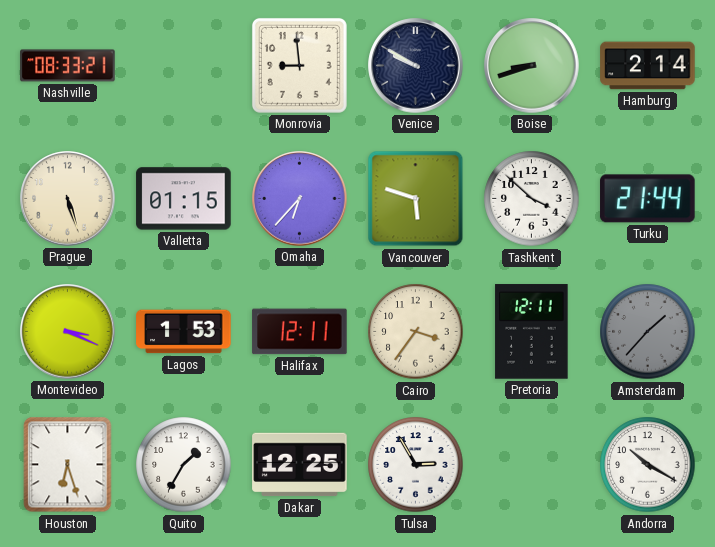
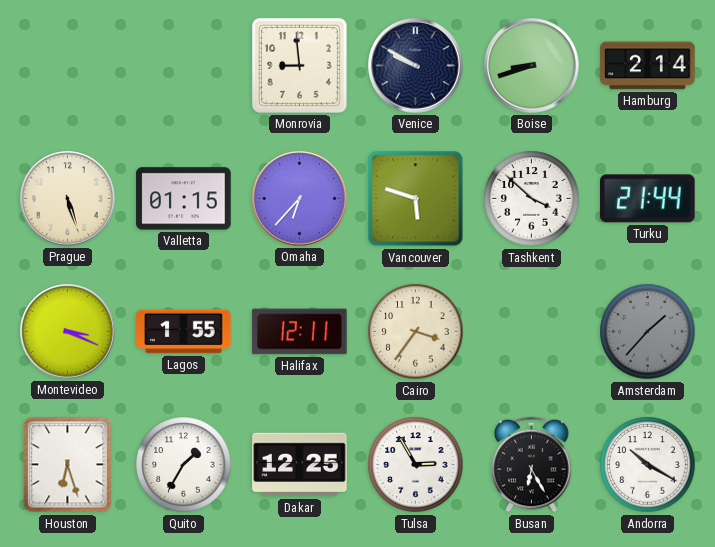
Nashville: 08:33 -> none (68, 66)
Lagos: 1:53 -> 1:55 (184, 332)
Pretoria: 12:11 -> none (532, 332)
Busan: none -> 6:25 (532, 465)
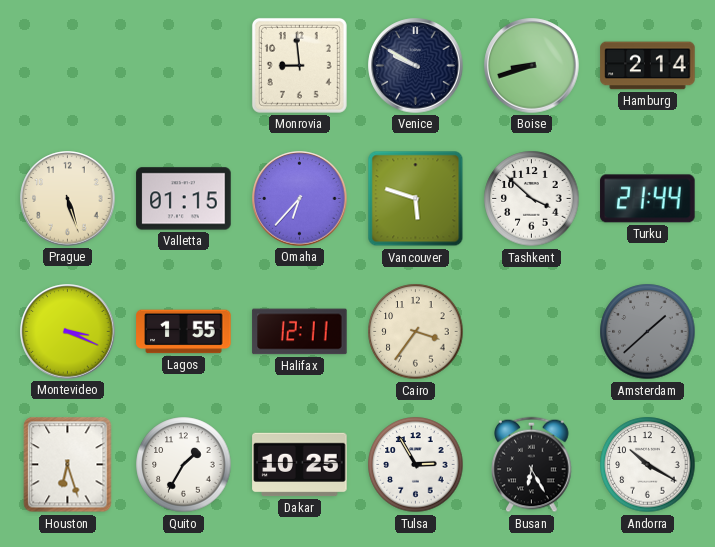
Amsterdam: 1:37 -> 1:38 (648, 332)
Dakar: 12:25 -> 10:25 (300, 465)
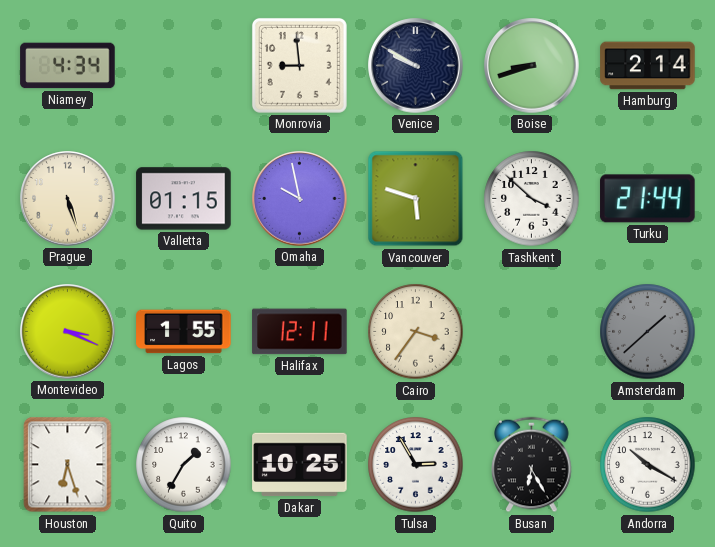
Niamey: none -> 4:34 (68, 66)
Omaha: 6:37 -> 9:58 (300, 199)
